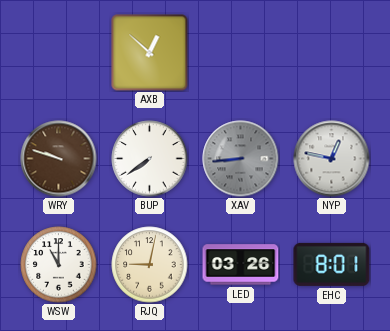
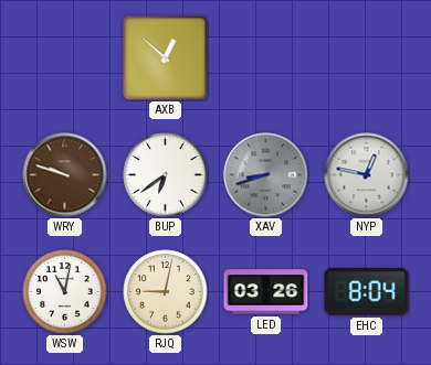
BUP: 7:39 -> 6:39 (166, 175)
XAV: 8:44 -> 8:42 (266, 175)
WSW: 11:00 -> 11:02 (65, 292)
EHC: 8:01 -> 8:04 (367, 291)
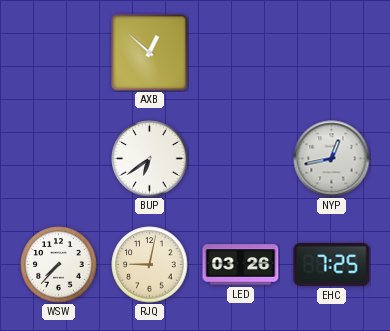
WRY: 9:48 -> none (65, 175)
XAV: 8:42 -> none (266, 175)
NYP: 12:47 -> 12:43 (332, 159)
WSW: 11:02 -> 7:37 (59, 265)
EHC: 8:04 -> 7:25 (332, 264)
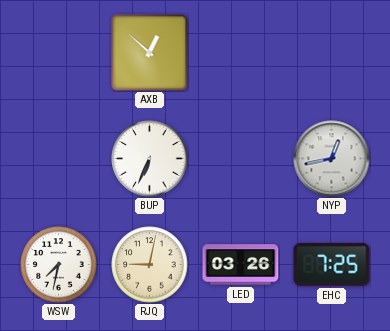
BUP: 6:39 -> 6:34 (150, 159)
WSW: 7:37 -> 7:32 (59, 265)
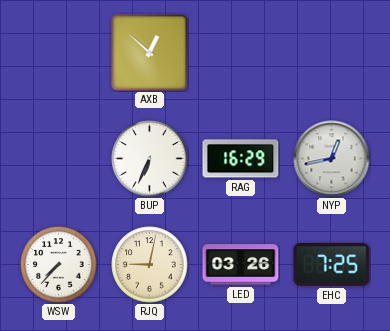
RAG: none -> 16:29 (241, 159)
WSW: 7:32 -> 7:37 (59, 265)
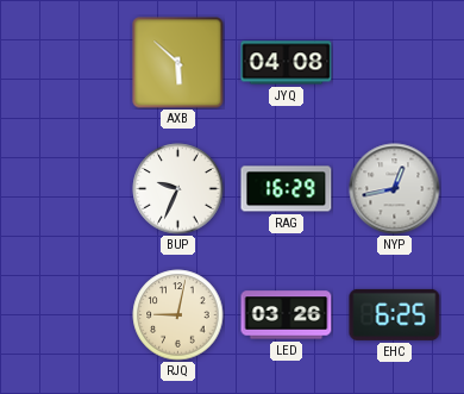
AXB: 12:52 -> 5:52 (178, 63)
JYQ: none -> 04:08 (287, 63)
BUP: 6:34 -> 9:34 (178, 189)
WSW: 7:37 -> none (59, 265)
EHC: 7:25 -> 6:25 (395, 314)
